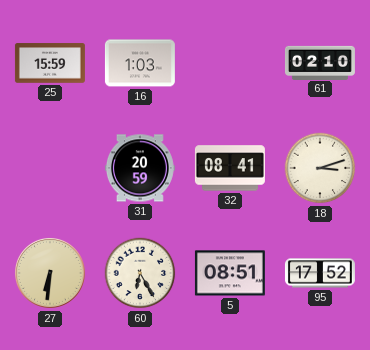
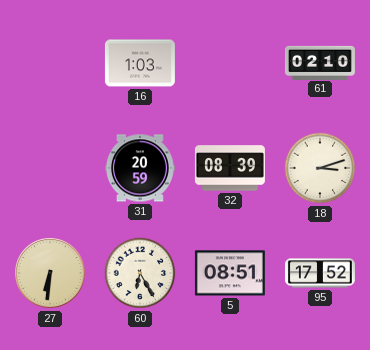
25: 15:59 -> none (50, 63)
32: 08:41 -> 08:39 (230, 168)
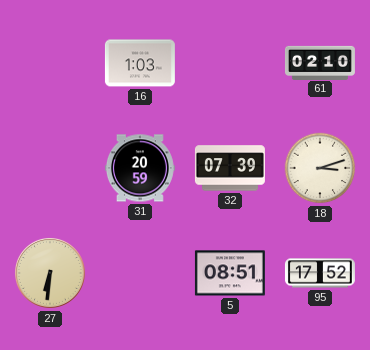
32: 08:39 -> 07:39 (230, 168)
60: 6:25 -> none (140, 273)
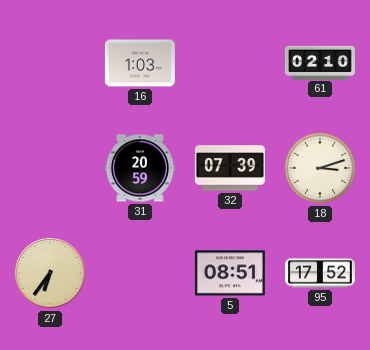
27: 6:31 -> 6:36 (51, 274)
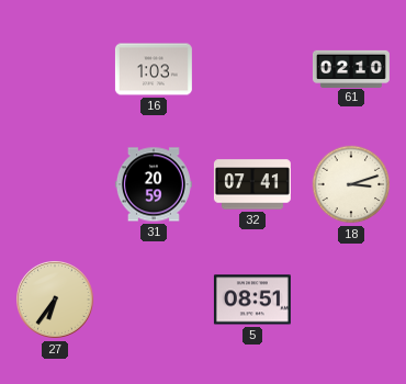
32: 07:39 -> 07:41 (252, 184)
95: 17:52 -> none (320, 273)
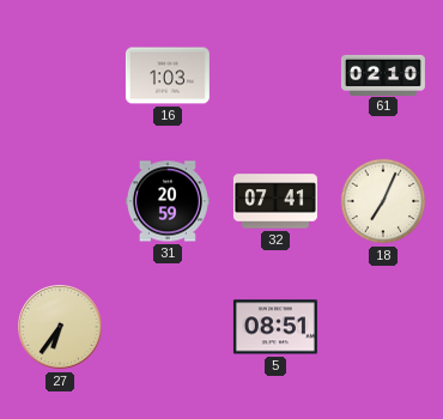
18: 3:12 -> 7:04 (383, 201)
